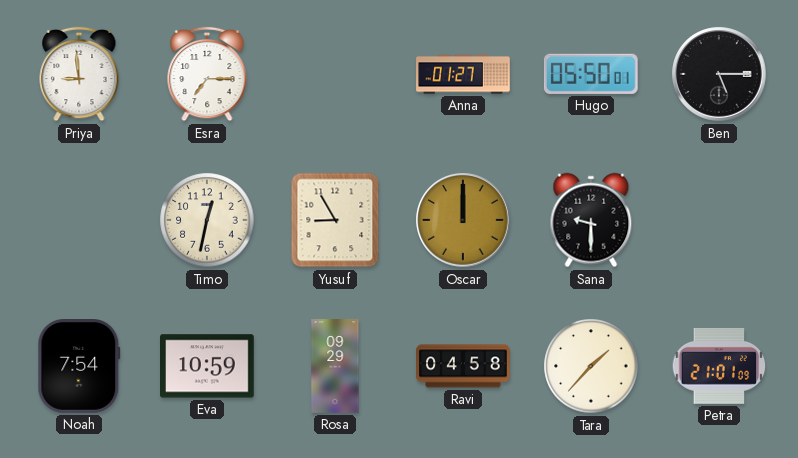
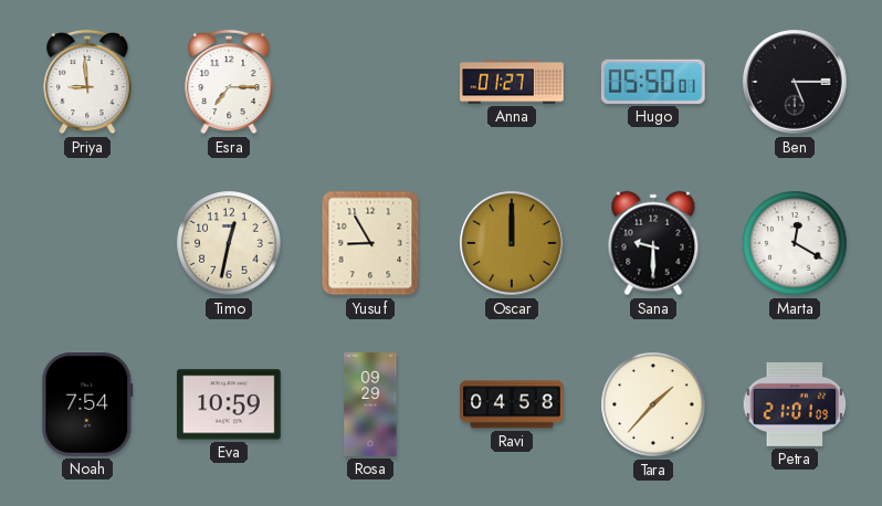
Marta: none -> 12:20 (795, 243)
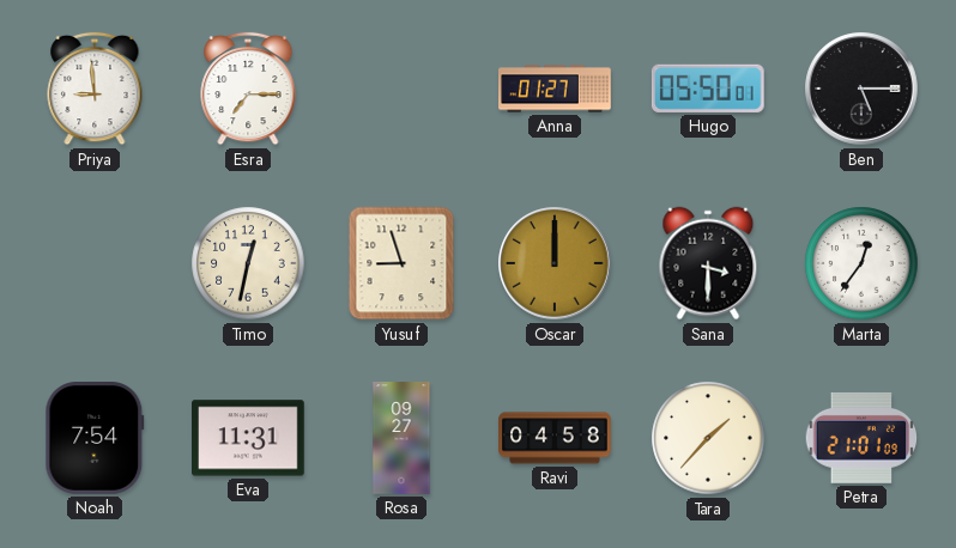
Yusuf: 8:55 -> 8:57 (401, 263)
Sana: 9:30 -> 3:30 (708, 263)
Marta: 12:20 -> 12:36 (861, 263)
Eva: 10:59 -> 11:31 (249, 438)
Rosa: 09:29 -> 09:27 (401, 438)
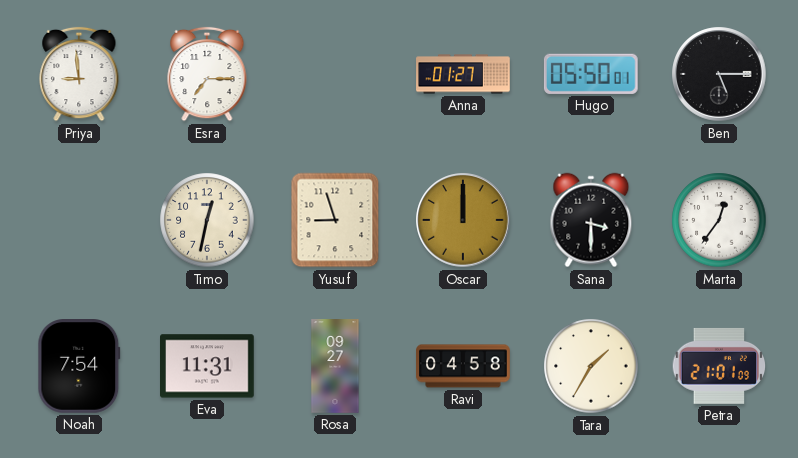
Tara: 1:37 -> 1:35 (591, 366)
